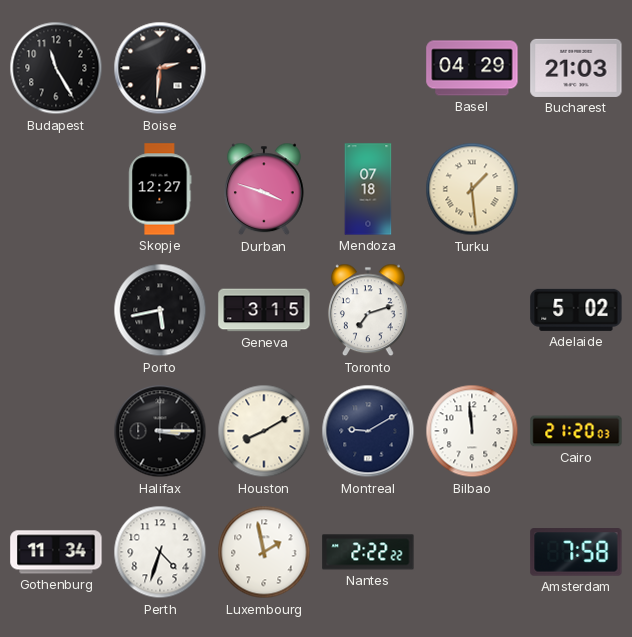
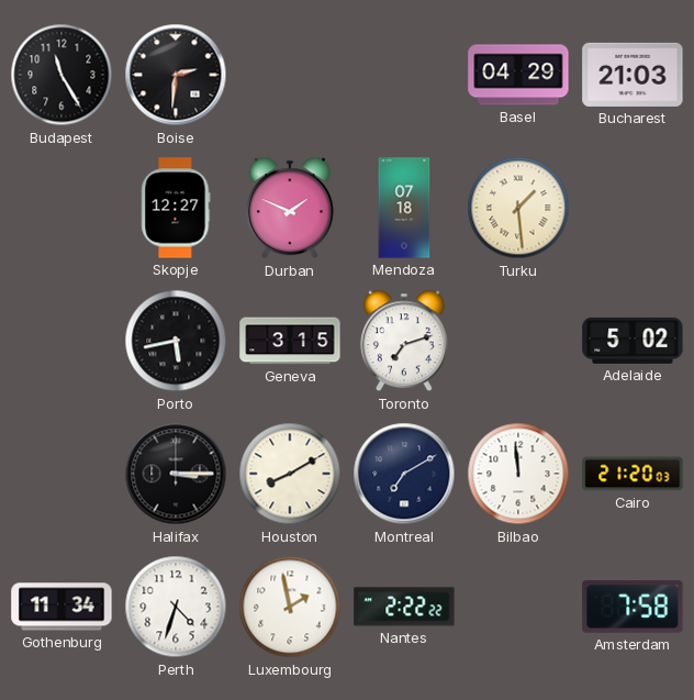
Durban: 3:48 -> 1:49 (290, 208)
Montreal: 9:10 -> 7:10 (404, 474)
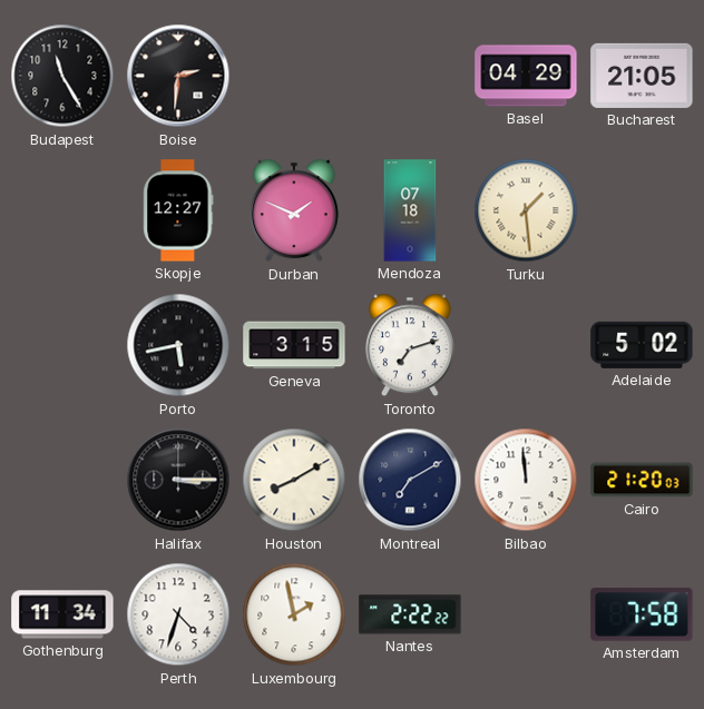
Bucharest: 21:03 -> 21:05 (642, 76)
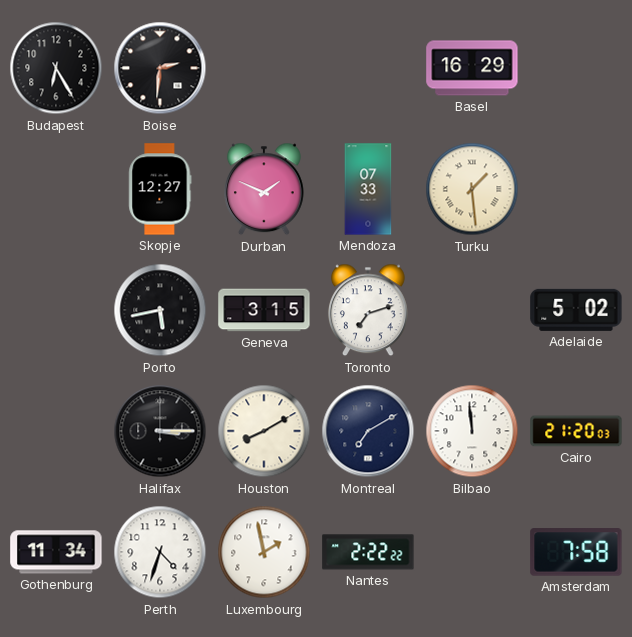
Budapest: 11:25 -> 6:25 (56, 68)
Basel: 04:29 -> 16:29 (472, 68)
Bucharest: 21:05 -> none (642, 76)
Mendoza: 07:18 -> 07:33 (368, 189)
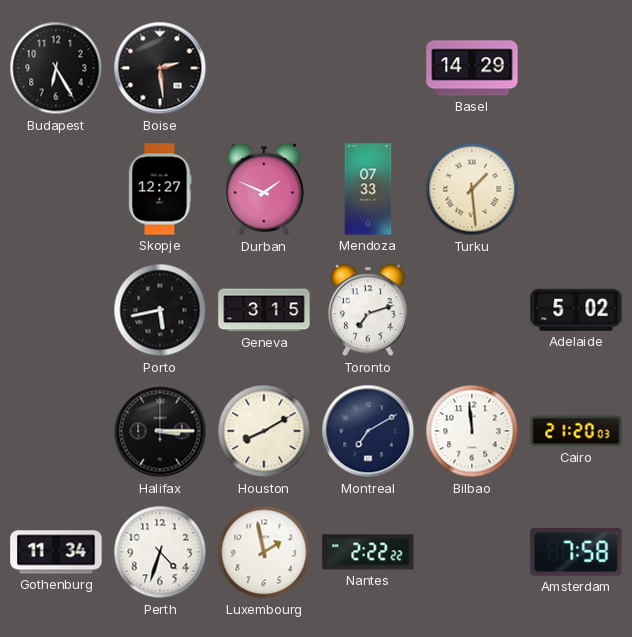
Boise: 2:31 -> 2:29 (160, 68)
Basel: 16:29 -> 14:29 (472, 68)
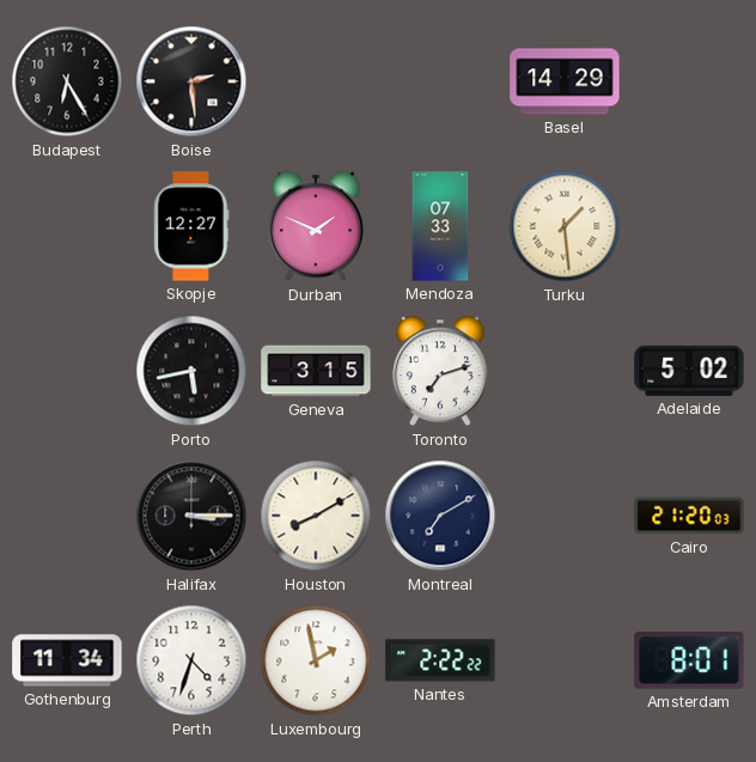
Bilbao: 11:59 -> none (472, 431)
Amsterdam: 7:58 -> 8:01 (689, 660)
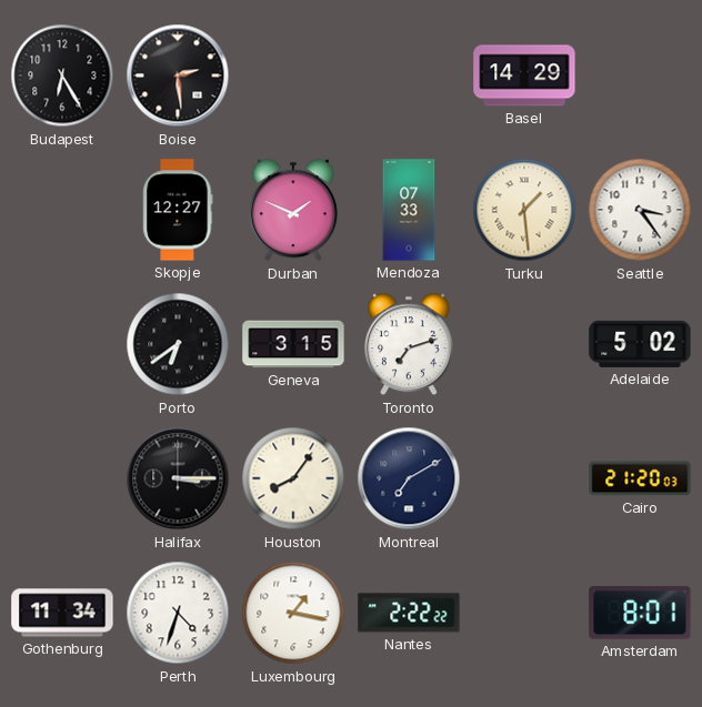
Seattle: none -> 3:24 (640, 210)
Porto: 5:43 -> 6:39 (178, 344)
Houston: 8:10 -> 8:06 (293, 478)
Luxembourg: 1:58 -> 1:17 (293, 613)
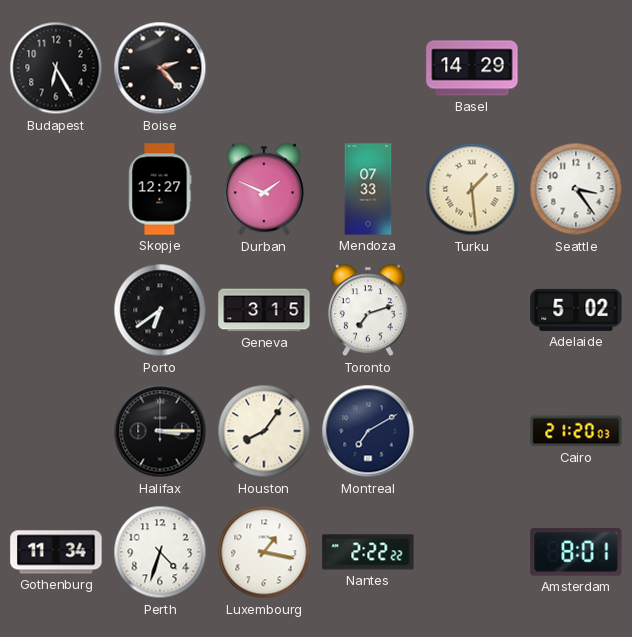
Boise: 2:29 -> 2:23 (160, 68)
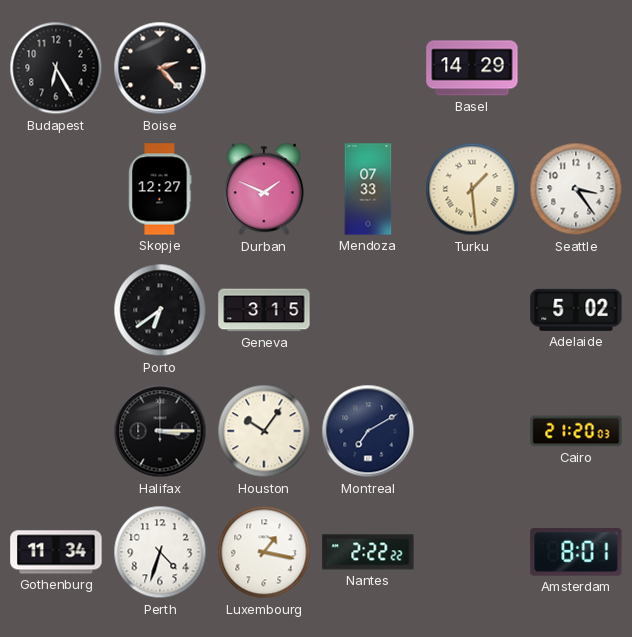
Toronto: 7:12 -> none (368, 310)
Houston: 8:06 -> 10:06 (264, 431)
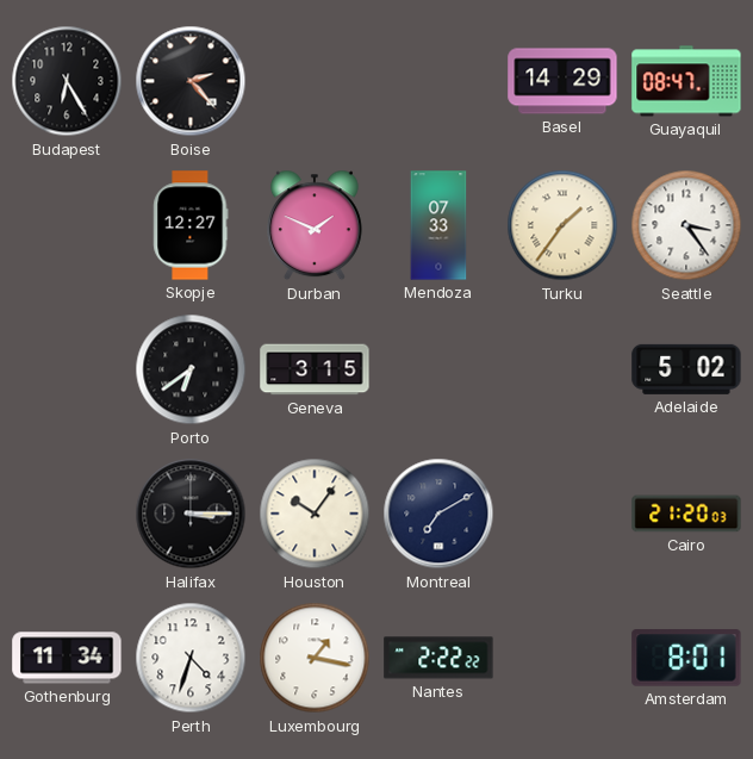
Guayaquil: none -> 08:47 (686, 81)
Turku: 1:29 -> 1:36 (562, 225)
